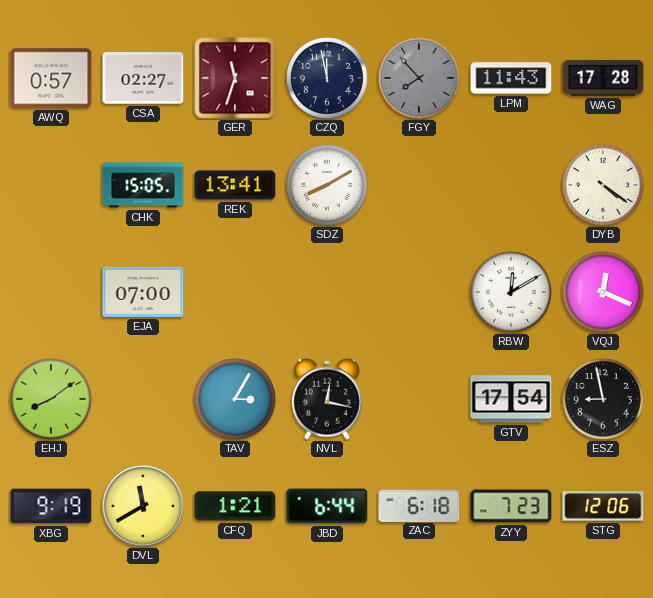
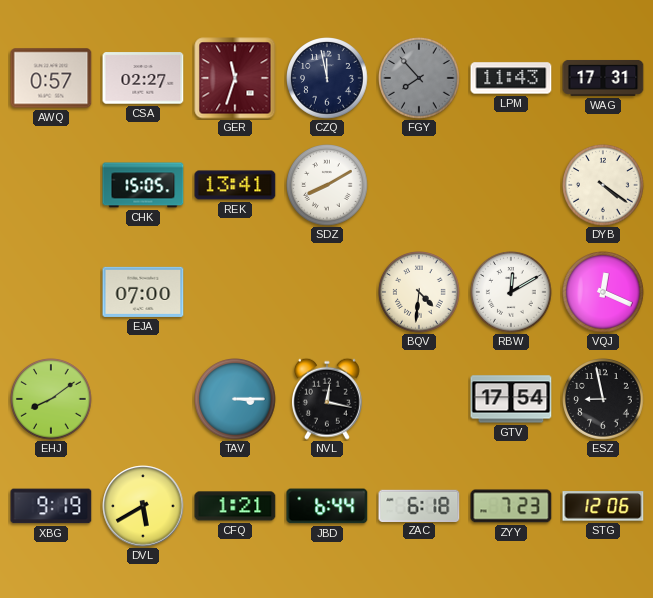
WAG: 17:28 -> 17:31 (603, 78)
BQV: none -> 4:31 (419, 292)
TAV: 3:05 -> 3:15 (235, 399)
DVL: 11:40 -> 5:40 (143, 506)
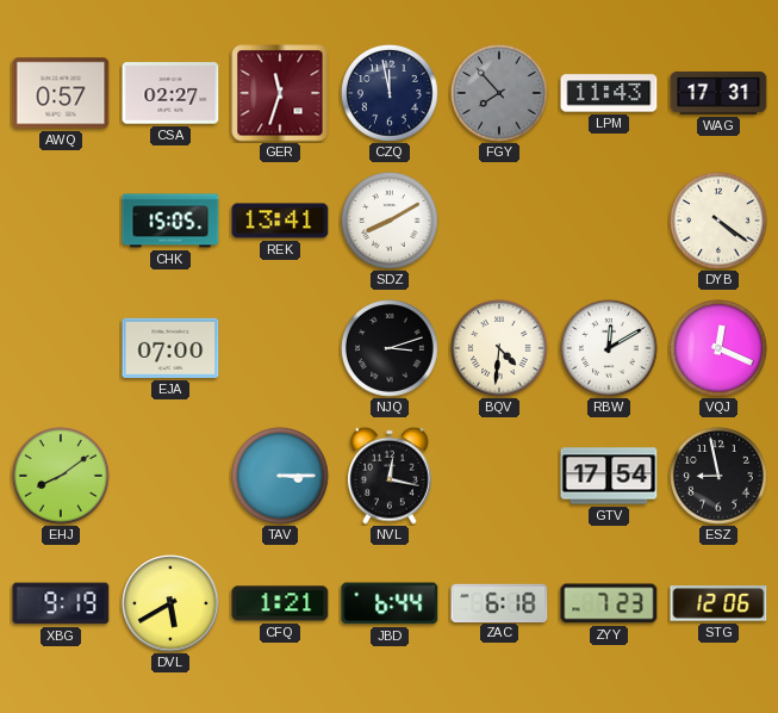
NJQ: none -> 3:12 (390, 348)
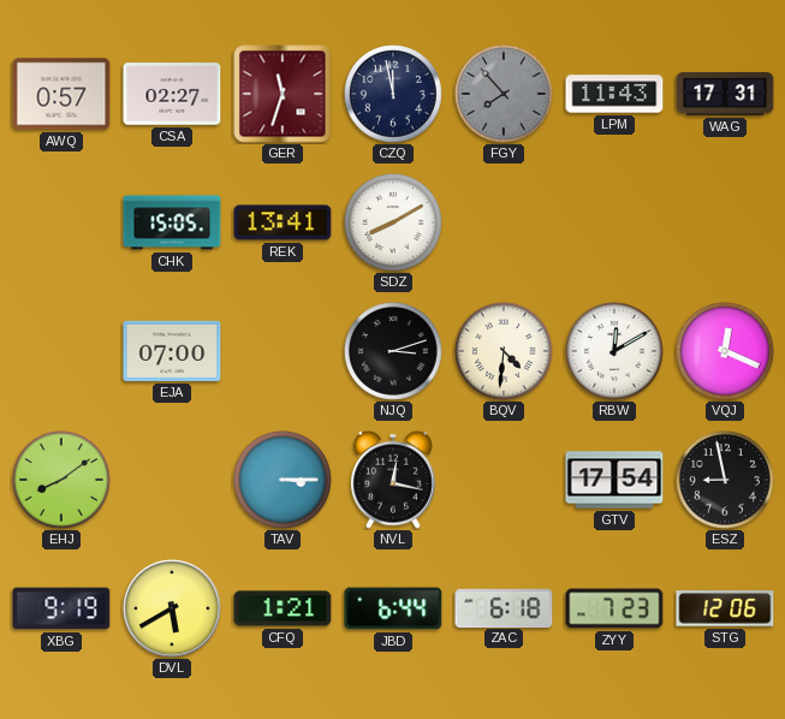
DYB: 4:21 -> none (718, 221)
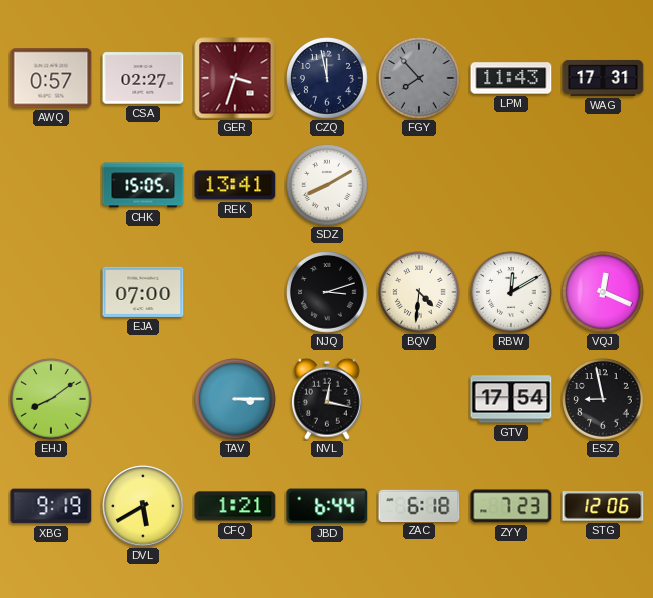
GER: 11:33 -> 3:33 (235, 78)
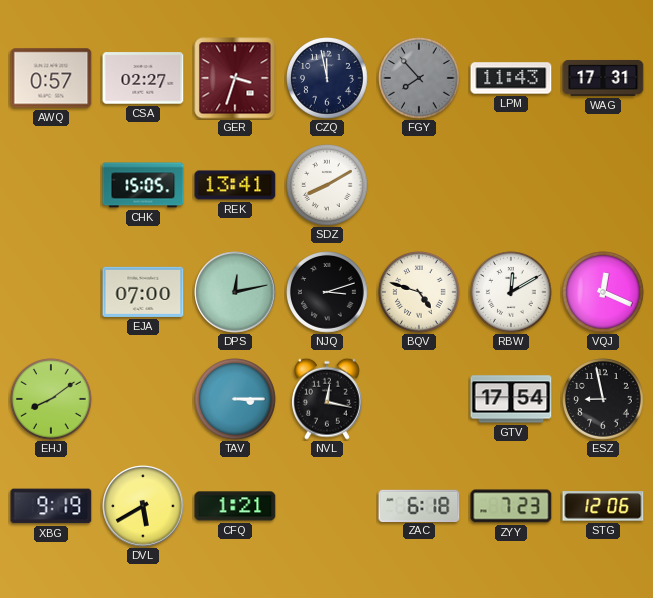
DPS: none -> 12:13 (235, 292)
BQV: 4:31 -> 4:48 (419, 292)
JBD: 6:44 -> none (327, 506)
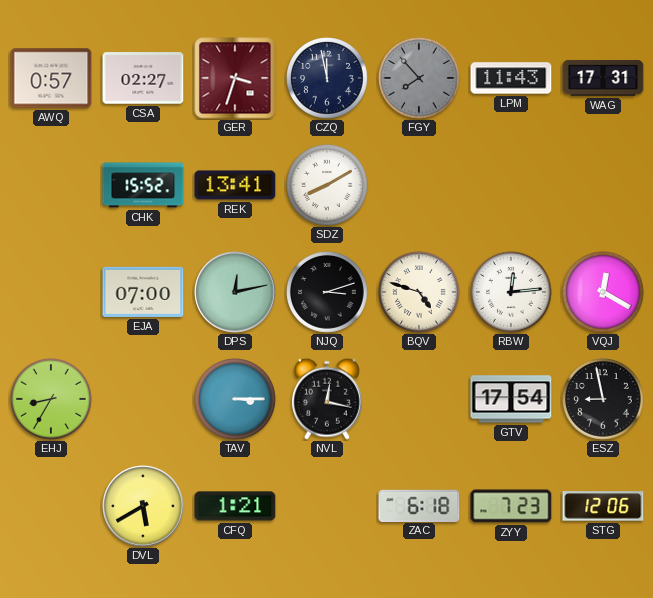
CHK: 15:05 -> 15:52 (143, 185)
RBW: 12:10 -> 12:14 (511, 292)
VQJ: 12:19 -> 12:20 (603, 292)
EHJ: 8:09 -> 8:35 (51, 399)
XBG: 9:19 -> none (51, 506)
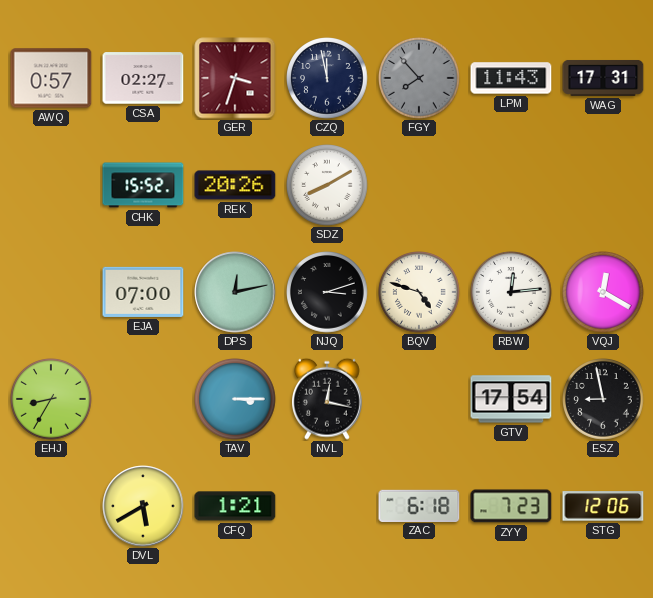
REK: 13:41 -> 20:26 (235, 185)
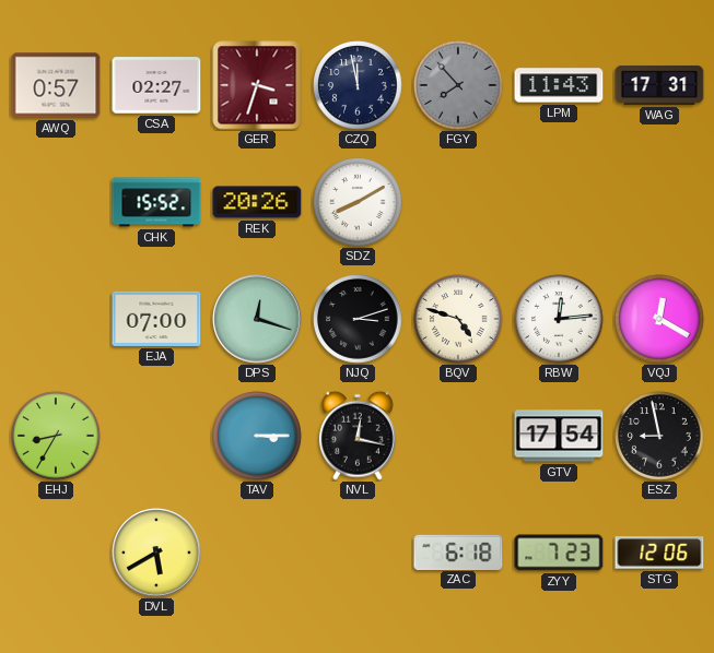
DPS: 12:13 -> 12:18 (257, 319)
CFQ: 1:21 -> none (235, 506)
